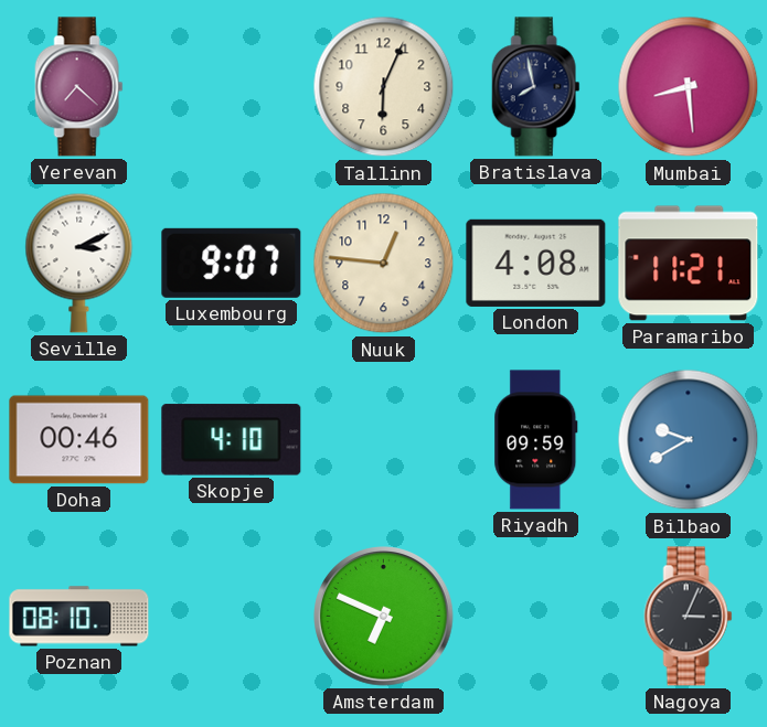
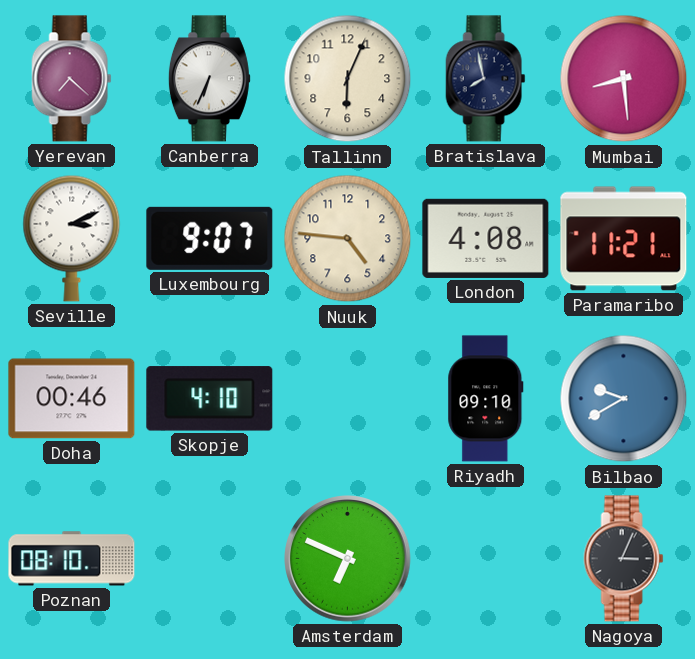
Canberra: none -> 6:34 (209, 79)
Nuuk: 12:46 -> 4:46 (348, 239)
Riyadh: 09:59 -> 09:10 (486, 399)
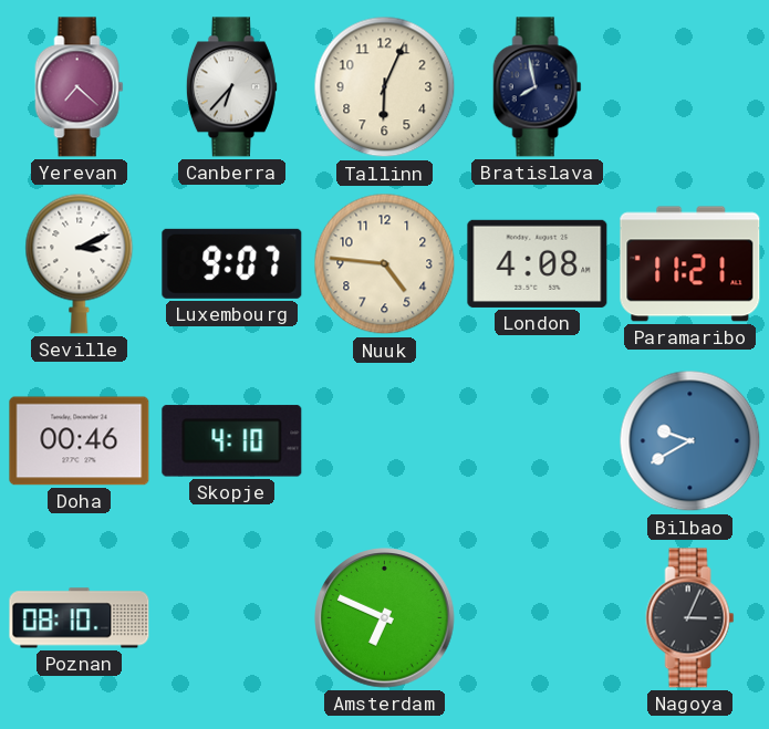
Canberra: 6:34 -> 6:37 (231, 87)
Mumbai: 8:29 -> none (624, 79)
Riyadh: 09:10 -> none (486, 399)
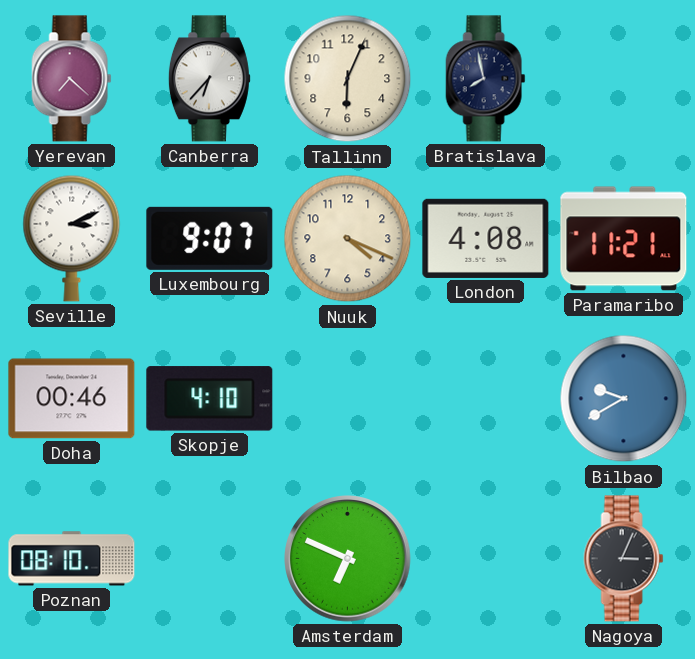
Nuuk: 4:46 -> 4:19 (348, 239)
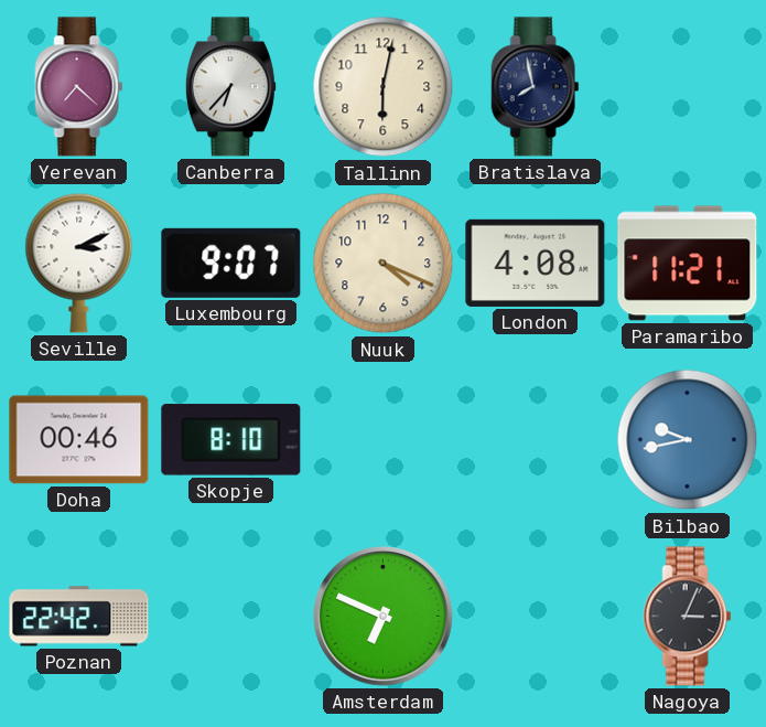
Tallinn: 6:04 -> 6:02 (384, 87)
Skopje: 4:10 -> 8:10 (231, 440)
Bilbao: 9:40 -> 9:43 (688, 440)
Poznan: 08:10 -> 22:42 (79, 617)
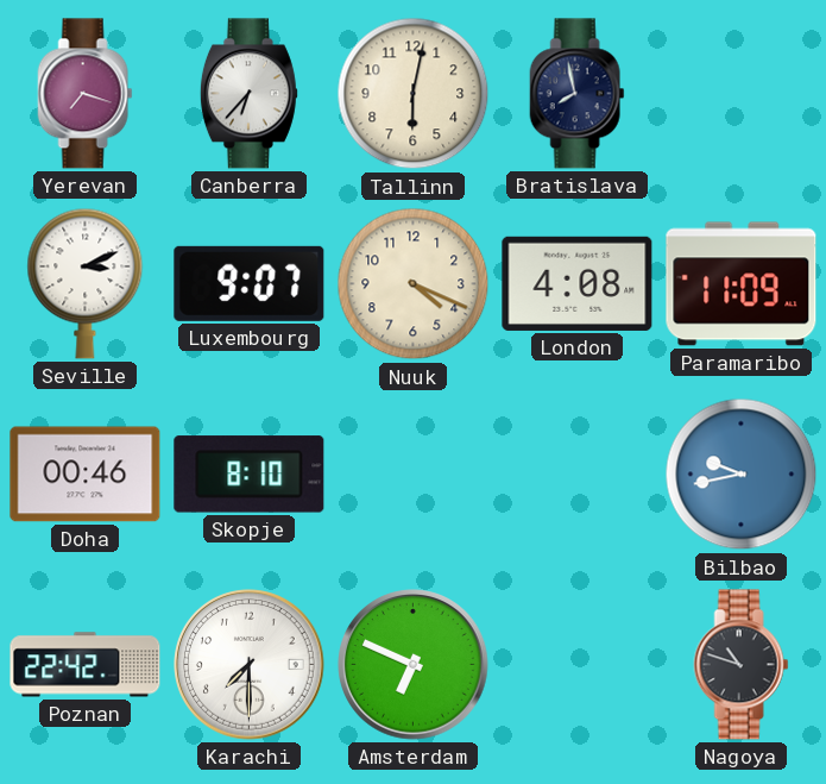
Yerevan: 7:22 -> 7:18 (86, 94)
Paramaribo: 11:21 -> 11:09 (742, 284)
Karachi: none -> 7:30 (250, 665)
Nagoya: 3:04 -> 10:48 (742, 665)
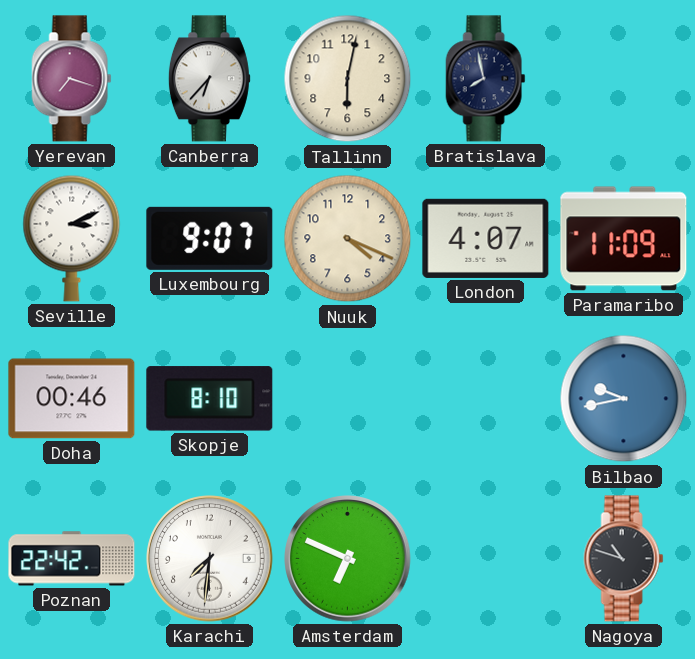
London: 4:08 -> 4:07 (486, 238)
Karachi: 7:30 -> 7:31 (210, 559)
